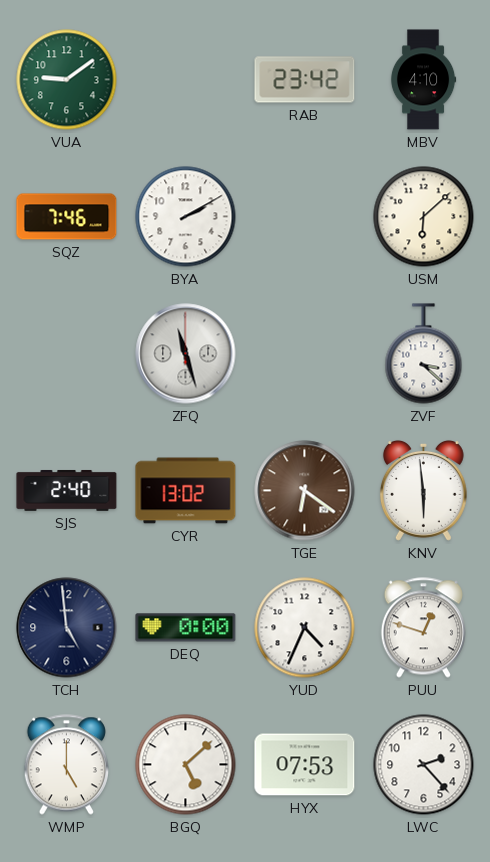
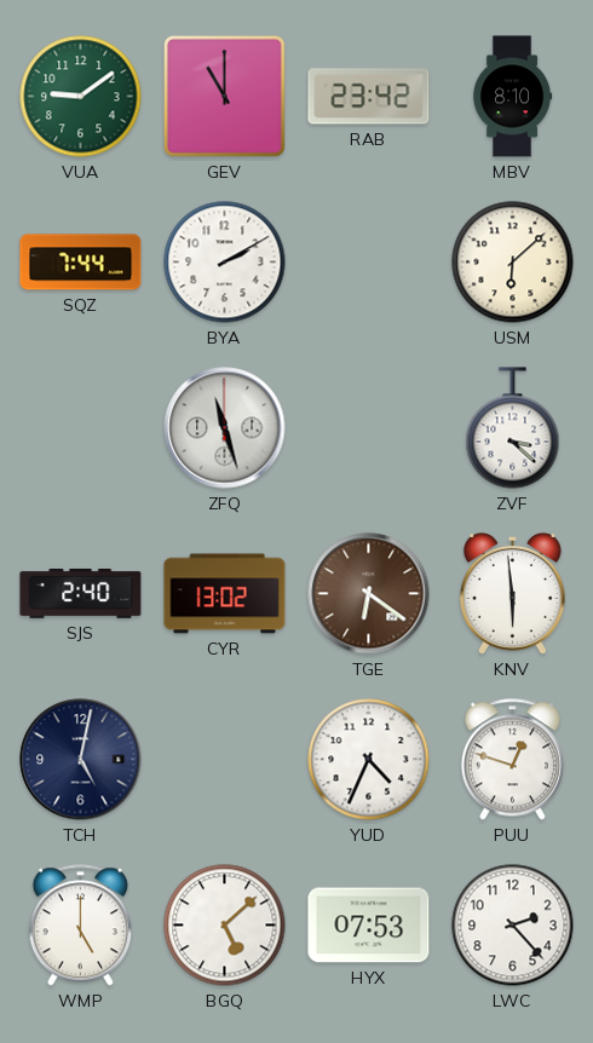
GEV: none -> 11:00 (224, 96)
MBV: 4:10 -> 8:10 (512, 97)
SQZ: 7:46 -> 7:44 (81, 263)
TCH: 4:59 -> 5:02 (81, 760)
DEQ: 0:00 -> none (186, 628)
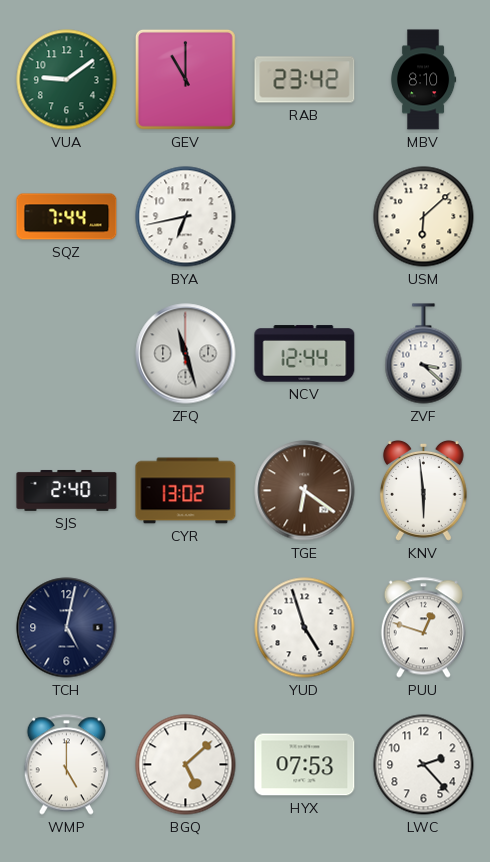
BYA: 2:10 -> 6:43 (186, 217)
NCV: none -> 12:44 (305, 354)
YUD: 4:34 -> 4:57 (305, 628)
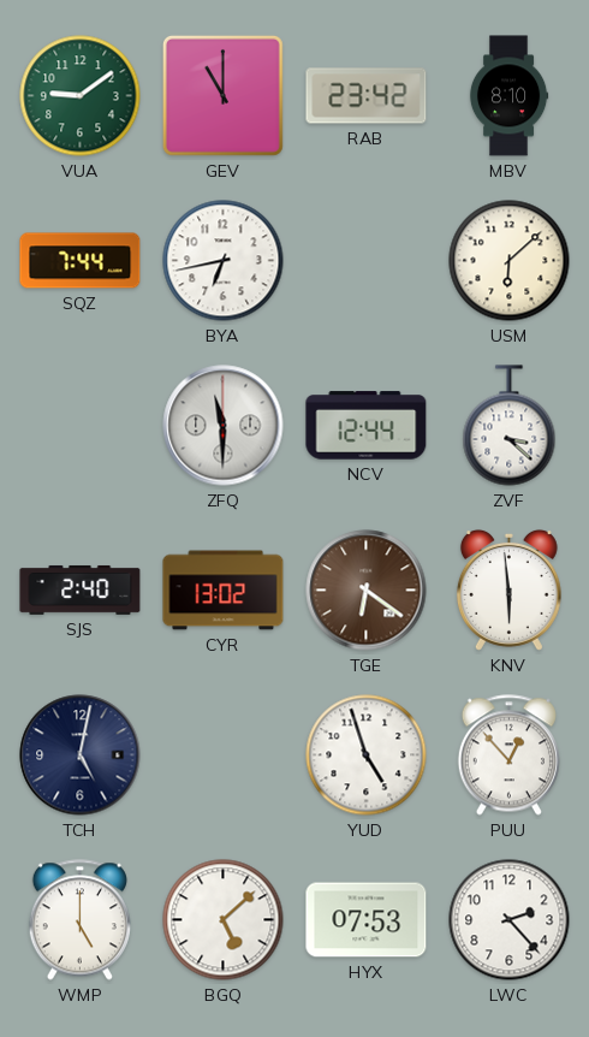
ZFQ: 11:27 -> 11:30 (224, 426)
PUU: 12:48 -> 12:53 (508, 755)
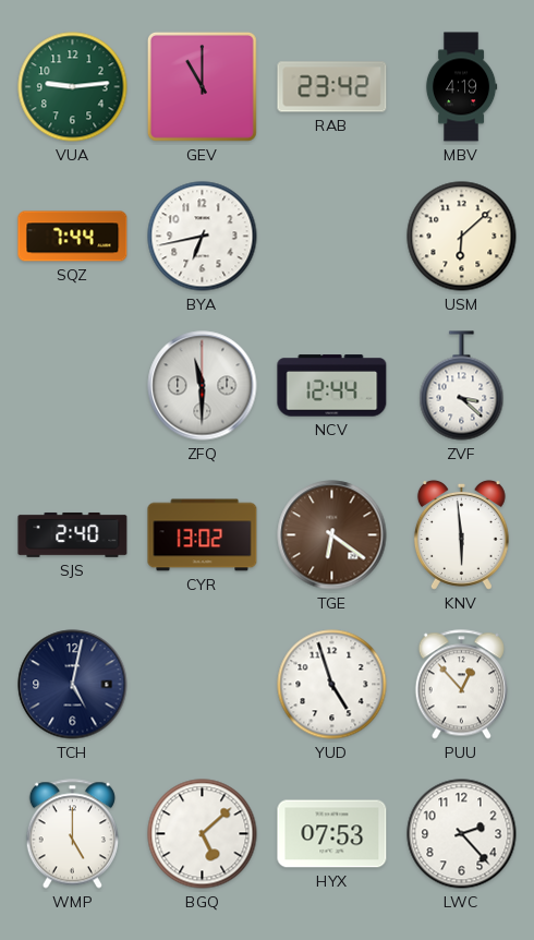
VUA: 9:09 -> 9:14 (73, 87)
MBV: 8:10 -> 4:19 (461, 87)
